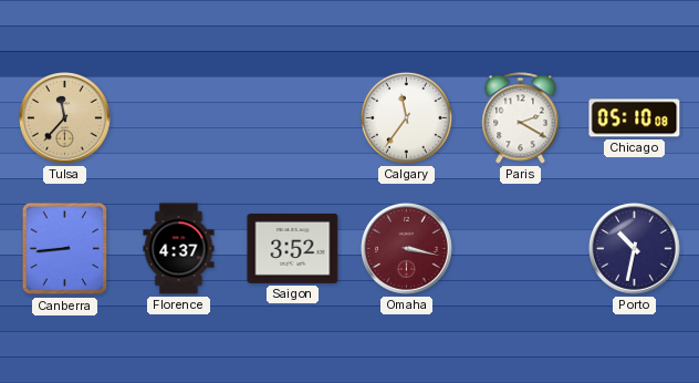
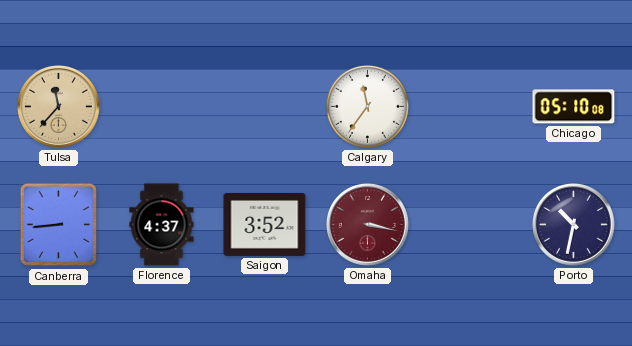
Paris: 2:20 -> none (521, 118)
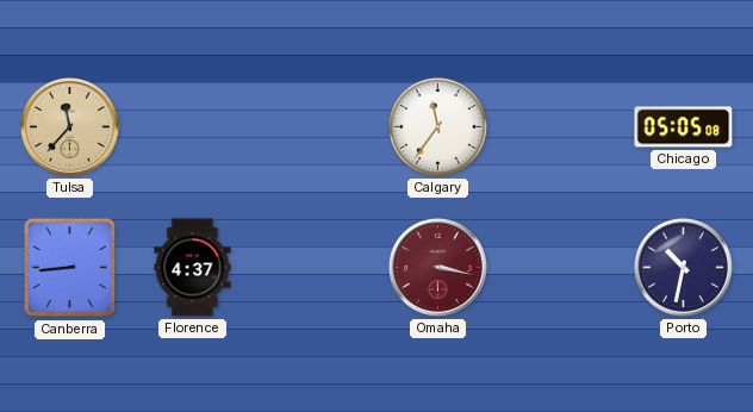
Chicago: 05:10 -> 05:05 (684, 127)
Saigon: 3:52 -> none (265, 224)
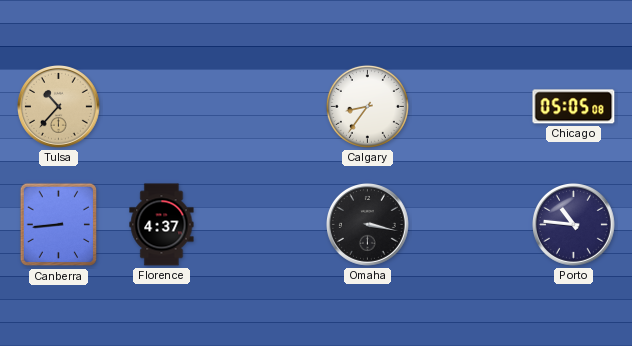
Tulsa: 11:37 -> 10:37 (59, 107)
Calgary: 11:36 -> 8:36 (367, 106)
Omaha dial: burgundy -> black (368, 225)
Porto: 10:32 -> 10:46 (574, 225)
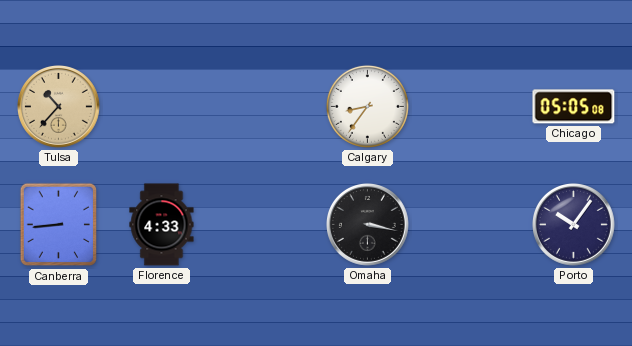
Florence: 4:37 -> 4:33 (162, 225)
Porto: 10:46 -> 10:06 (574, 225)
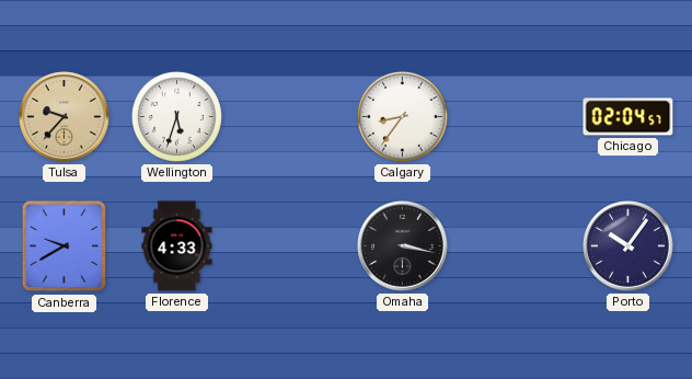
Tulsa: 10:37 -> 9:37 (65, 117)
Wellington: none -> 5:33 (176, 116)
Chicago: 05:05 -> 02:04 (628, 117)
Canberra: 8:44 -> 9:40 (64, 246)
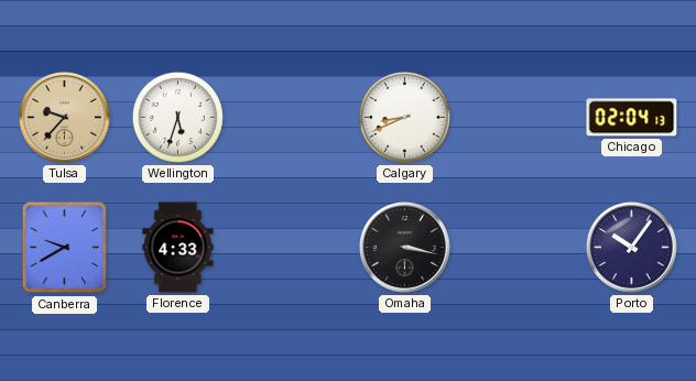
Calgary: 8:36 -> 8:41 (404, 117)
Chicago: 02:04:57 -> 02:04:13 (632, 118)
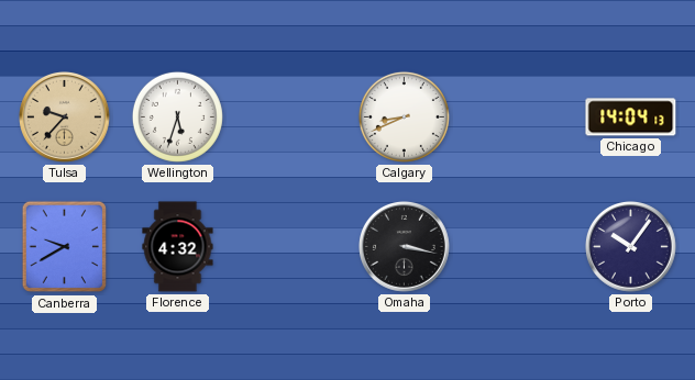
Chicago: 02:04 -> 14:04 (631, 118)
Florence: 4:33 -> 4:32 (178, 247)
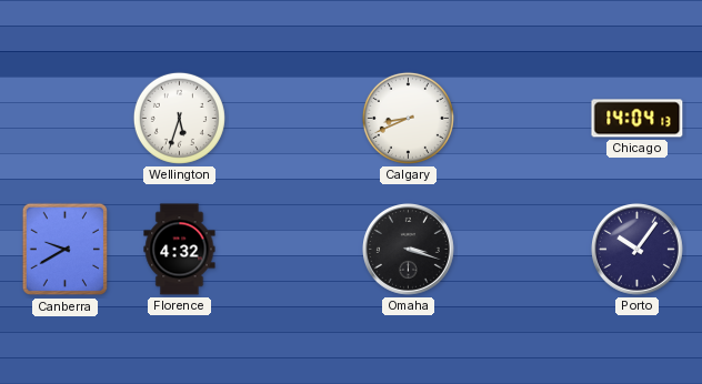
Tulsa: 9:37 -> none (65, 118)
Omaha: 3:17 -> 3:18 (409, 250)
